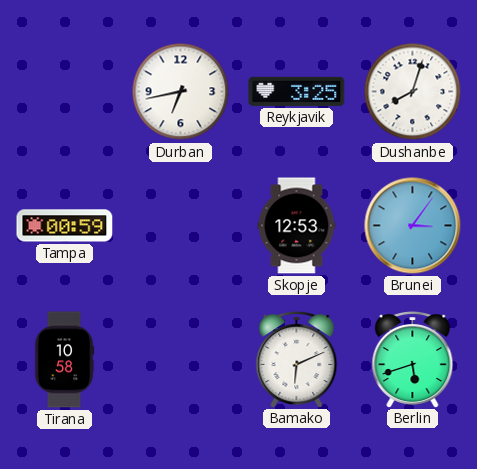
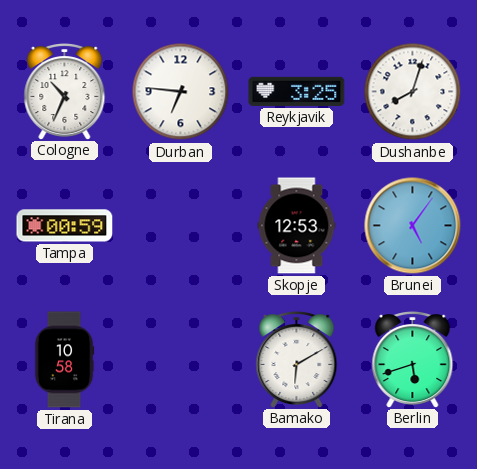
Cologne: none -> 10:34 (65, 92)
Durban: 6:43 -> 6:46 (181, 92)
Brunei: 3:06 -> 5:06 (413, 226)
Bamako: 6:11 -> 6:10 (297, 360)
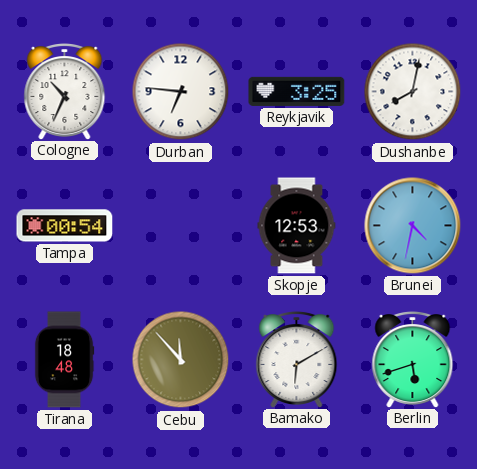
Dushanbe: 8:03 -> 8:02 (413, 92)
Tampa: 00:59 -> 00:54 (65, 226)
Brunei: 5:06 -> 4:32 (413, 226)
Tirana: 10:58 -> 18:48 (64, 360)
Cebu: none -> 11:53 (181, 360)
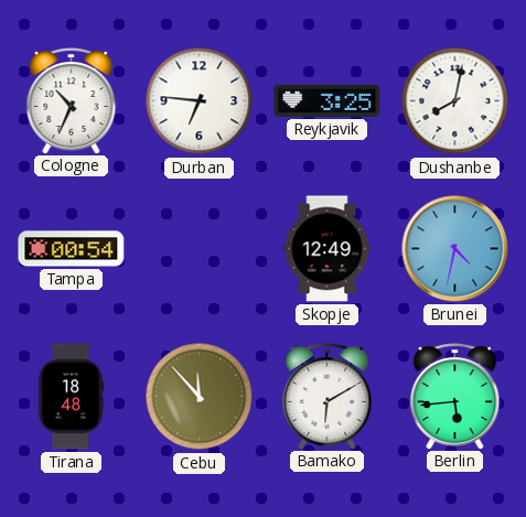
Skopje: 12:53 -> 12:49 (328, 249)
Berlin: 5:42 -> 5:44 (455, 397)
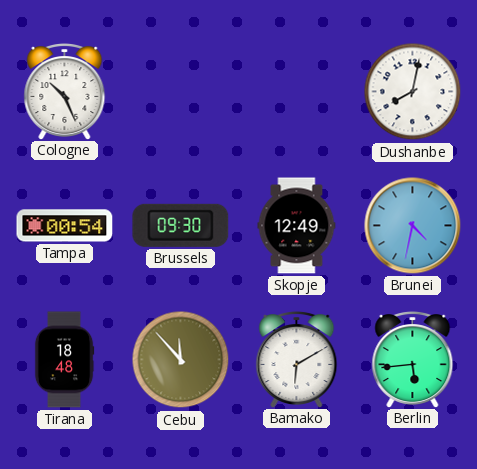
Cologne: 10:34 -> 10:26 (65, 92)
Durban: 6:46 -> none (200, 101)
Reykjavik: 3:25 -> none (328, 100)
Brussels: none -> 09:30 (181, 225)
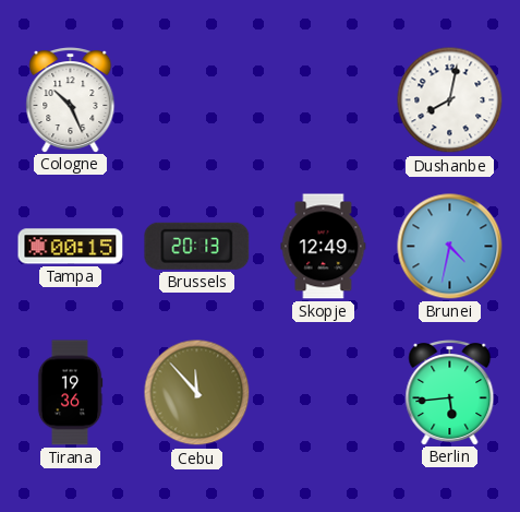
Tampa: 00:54 -> 00:15 (71, 247)
Brussels: 09:30 -> 20:13 (197, 246)
Tirana: 18:48 -> 19:36 (70, 393)
Bamako: 6:10 -> none (297, 360)
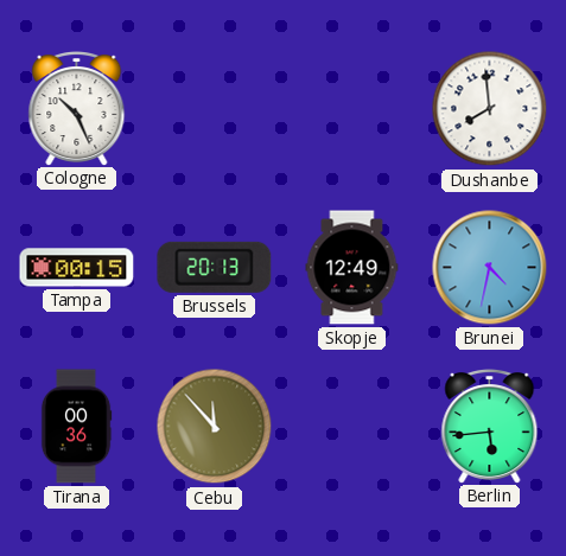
Dushanbe: 8:02 -> 7:59 (490, 109)
Tirana: 19:36 -> 00:36 (76, 427)
